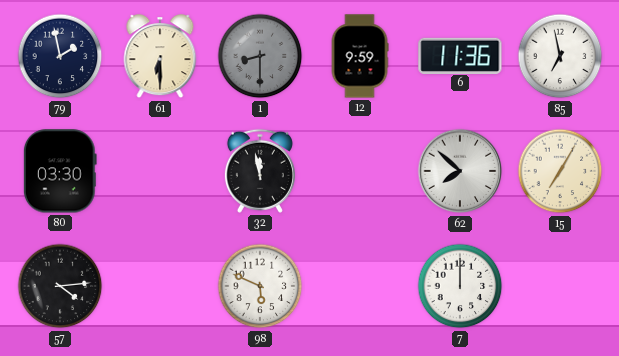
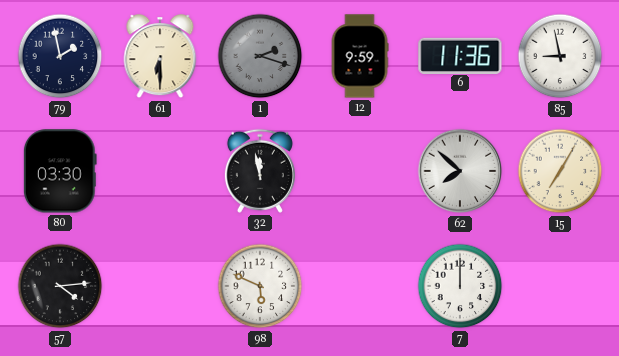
1: 8:30 -> 2:18 (260, 56)
85: 6:58 -> 8:58 (560, 56)
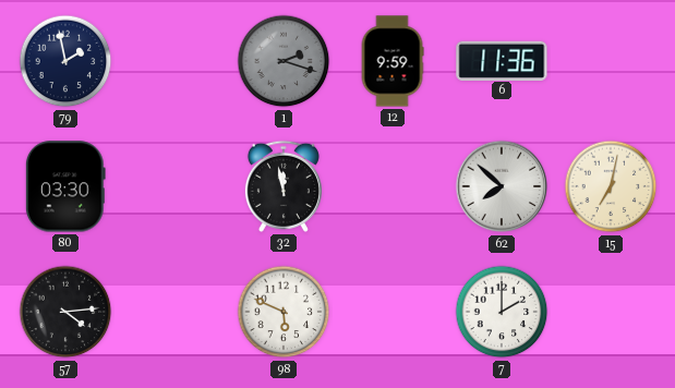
61: 6:30 -> none (160, 57)
85: 8:58 -> none (560, 56)
15: 7:05 -> 7:02 (611, 186)
7: 12:00 -> 2:00 (502, 312)
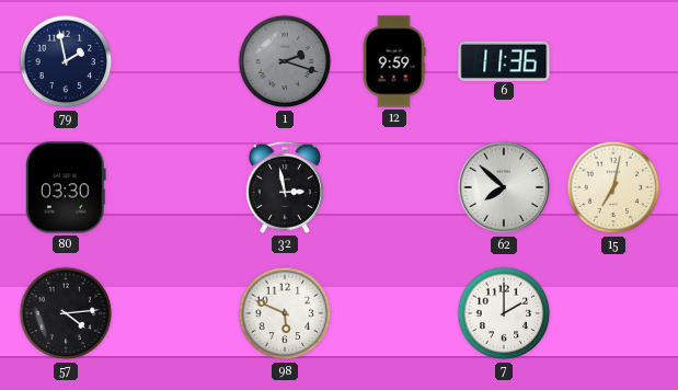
32: 11:58 -> 2:58 (285, 187)
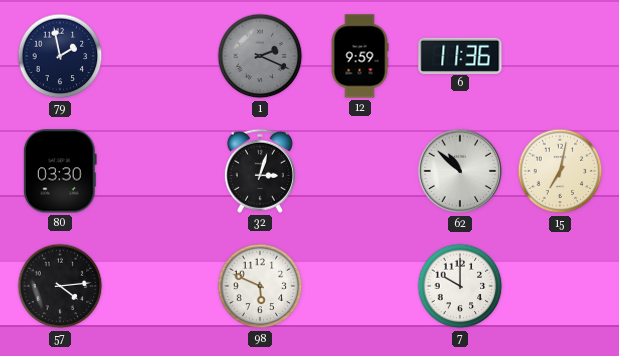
1: 2:18 -> 2:19 (260, 56)
32: 2:58 -> 3:03 (260, 171)
62: 7:52 -> 10:52 (460, 171)
7: 2:00 -> 10:00 (460, 286)
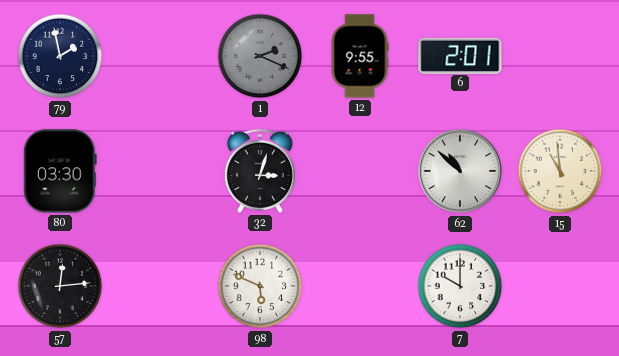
12: 9:59 -> 9:55 (360, 56)
6: 11:36 -> 2:01 (460, 55)
15: 7:02 -> 10:59 (560, 171)
57: 4:14 -> 12:14 (60, 286)
